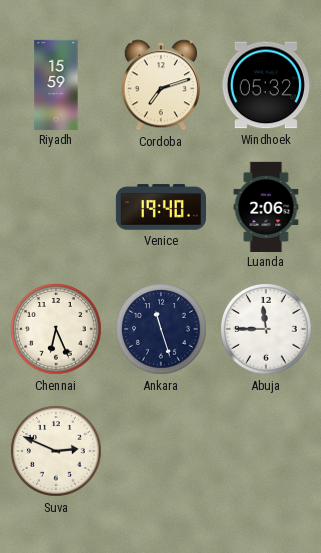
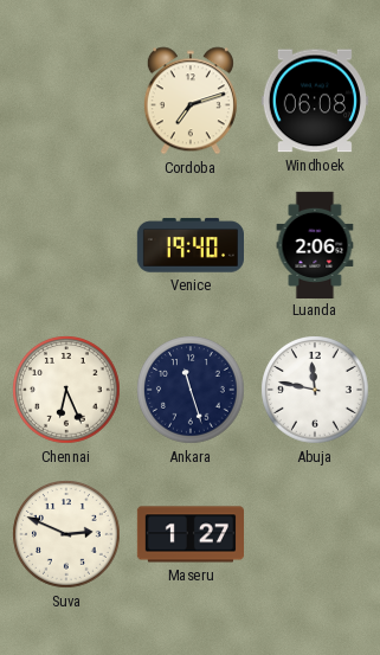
Riyadh: 15:59 -> none (56, 84)
Windhoek: 05:32 -> 06:08 (315, 101)
Abuja: 11:45 -> 11:47 (315, 390)
Maseru: none -> 1:27 (189, 534)
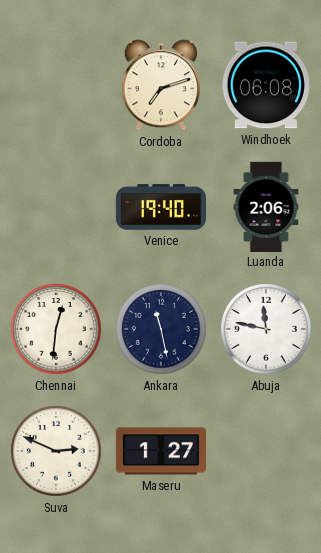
Chennai: 6:26 -> 12:31 (56, 329)
Ankara: 11:27 -> 11:28 (161, 329)
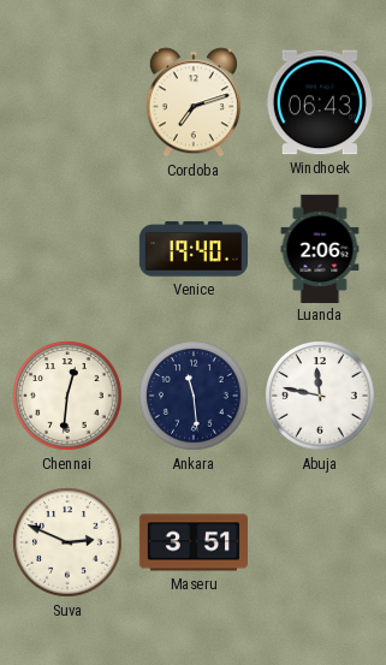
Windhoek: 06:08 -> 06:43 (320, 102)
Ankara: 11:28 -> 11:29 (194, 396)
Maseru: 1:27 -> 3:51 (192, 542)
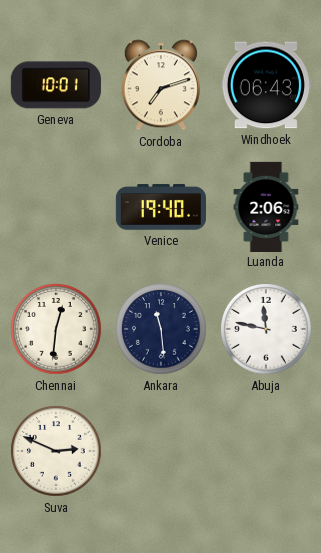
Geneva: none -> 10:01 (56, 85)
Maseru: 3:51 -> none (192, 542)
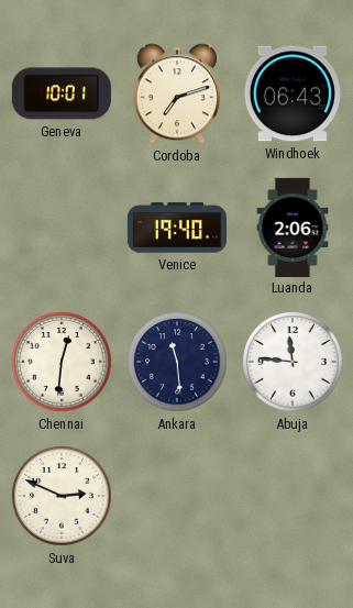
Abuja: 11:47 -> 11:46 (293, 362)
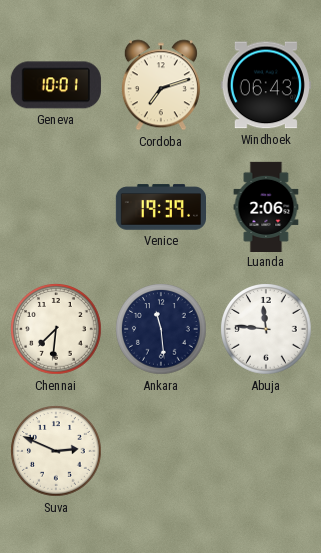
Venice: 19:40 -> 19:39 (160, 207)
Chennai: 12:31 -> 7:31 (56, 329)
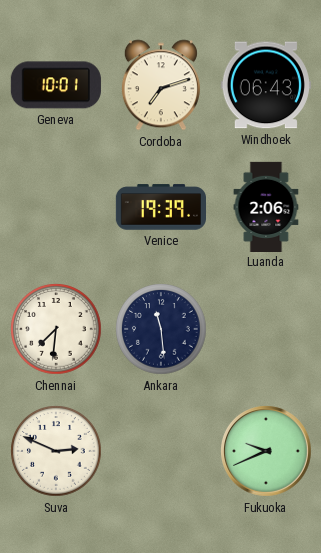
Abuja: 11:46 -> none (266, 329)
Fukuoka: none -> 9:41 (267, 452)
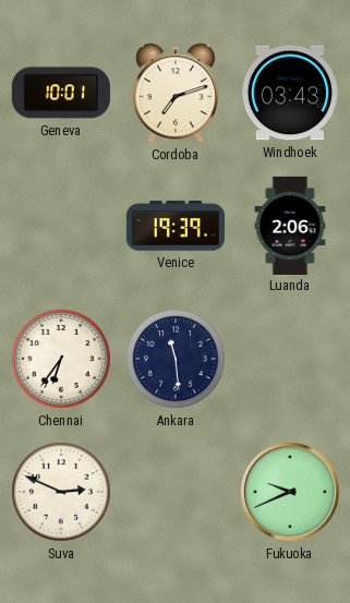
Windhoek: 06:43 -> 03:43 (290, 93)
Chennai: 7:31 -> 6:36 (61, 359)
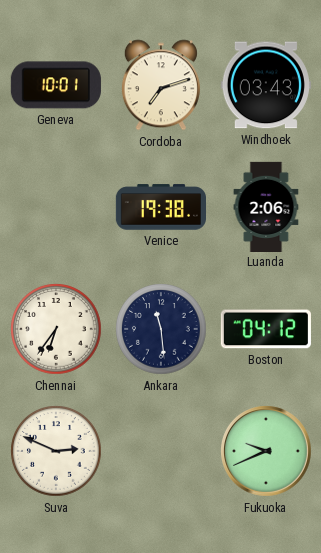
Venice: 19:39 -> 19:38 (160, 207)
Boston: none -> 04:12 (266, 329)
